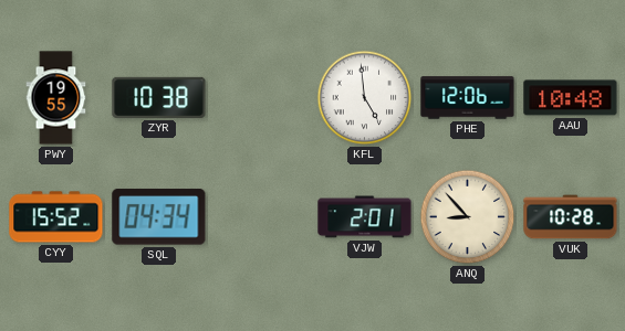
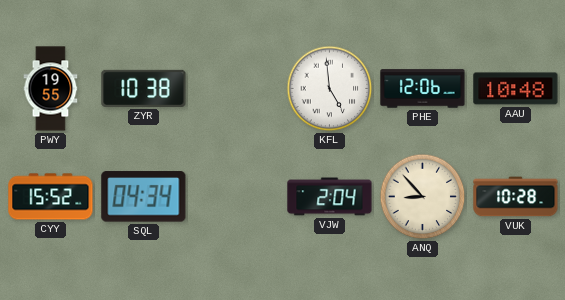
VJW: 2:01 -> 2:04 (330, 197)
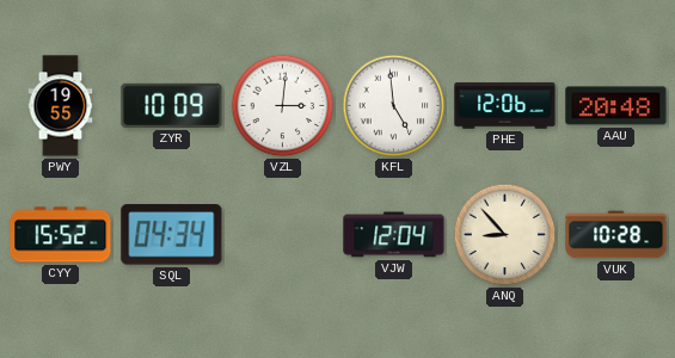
ZYR: 10:38 -> 10:09 (172, 105)
VZL: none -> 3:01 (283, 106)
AAU: 10:48 -> 20:48 (616, 106)
VJW: 2:04 -> 12:04 (394, 235)
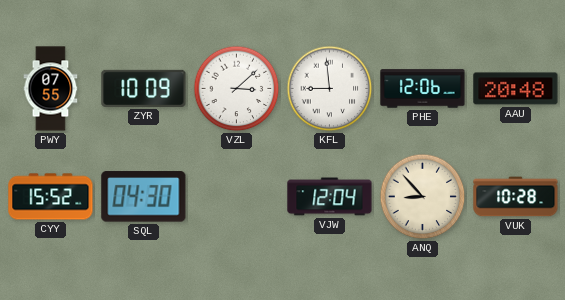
PWY: 19:55 -> 07:55 (51, 89)
VZL: 3:01 -> 3:08 (237, 89)
KFL: 4:59 -> 8:59 (330, 89)
SQL: 04:34 -> 04:30 (144, 197)
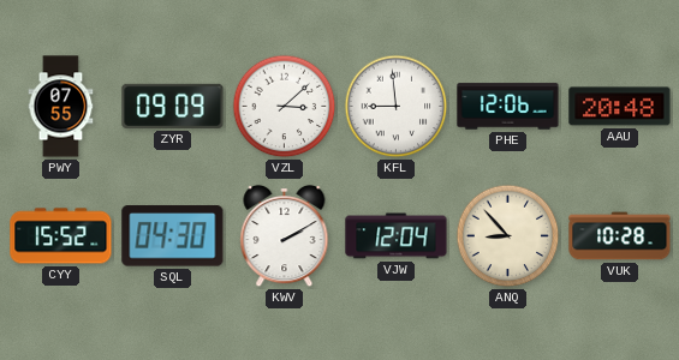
ZYR: 10:09 -> 09:09 (173, 106)
KWV: none -> 2:10 (285, 236)
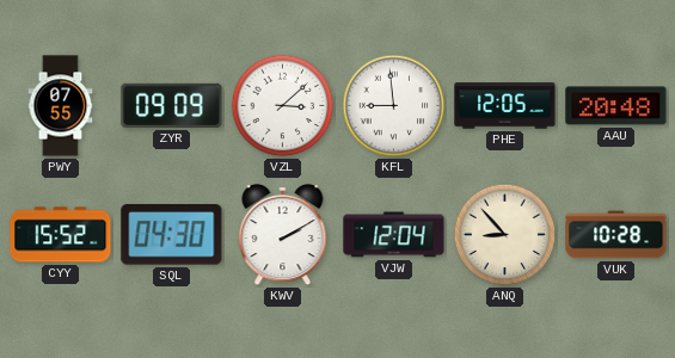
PHE: 12:06 -> 12:05 (505, 106)
